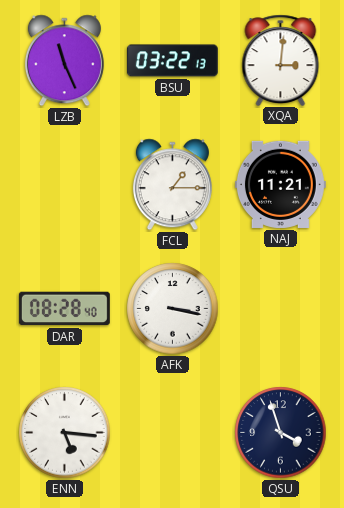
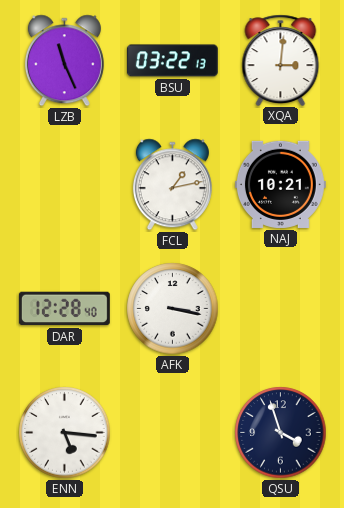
FCL: 1:15 -> 1:13 (172, 185)
NAJ: 11:21 -> 10:21 (280, 184)
DAR: 08:28 -> 12:28 (64, 309)
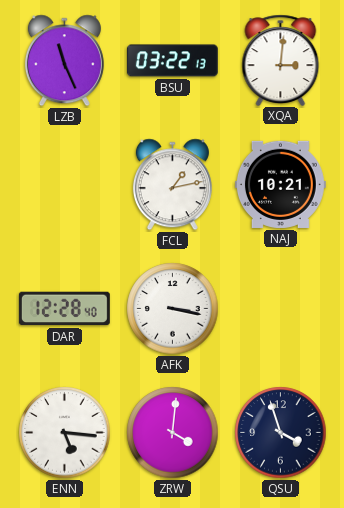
ZRW: none -> 4:01 (173, 433)
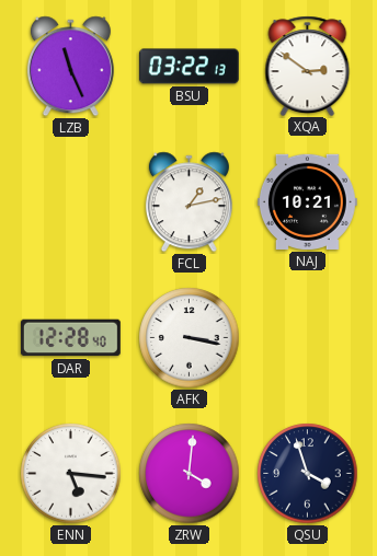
XQA: 3:01 -> 2:51 (308, 66)
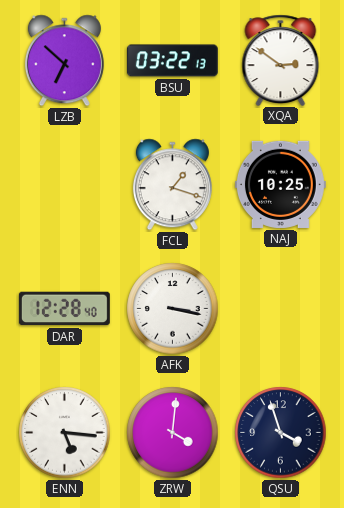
LZB: 11:26 -> 6:52 (64, 61)
FCL: 1:13 -> 1:18 (172, 185)
NAJ: 10:21 -> 10:25 (280, 184)
